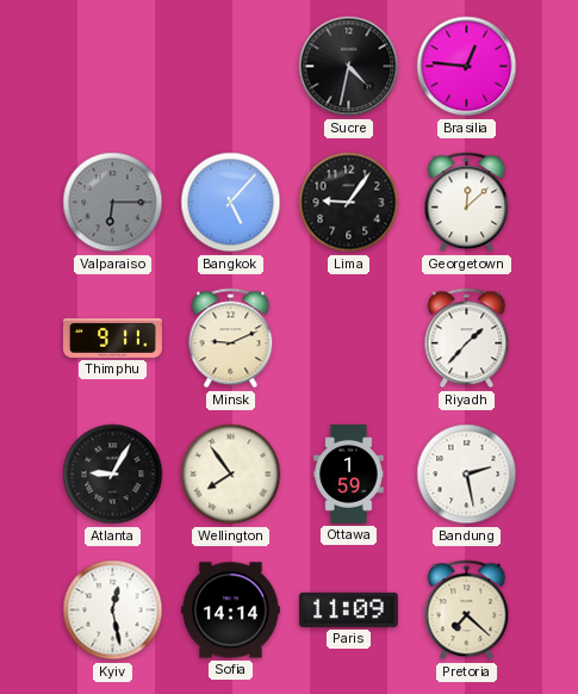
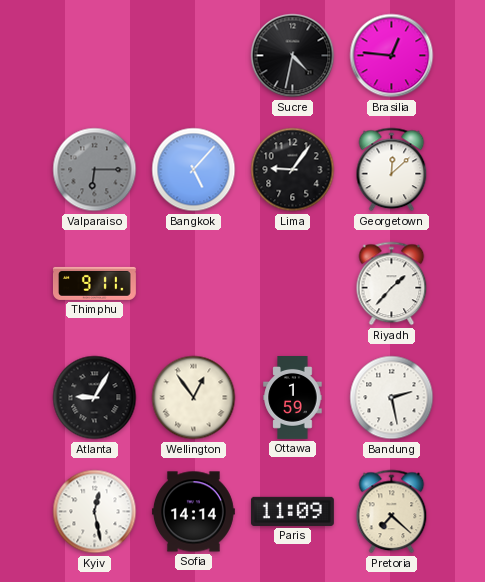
Minsk: 9:11 -> none (231, 339)
Wellington: 7:54 -> 12:54 (194, 398)
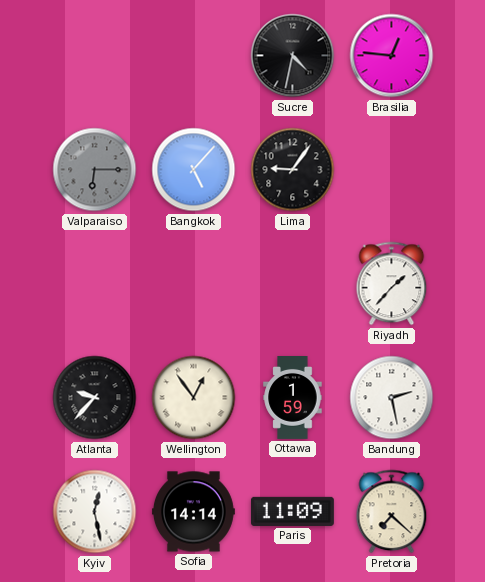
Georgetown: 12:08 -> none (392, 170)
Thimphu: 9:11 -> none (94, 283)
Atlanta: 9:05 -> 9:37 (95, 398)
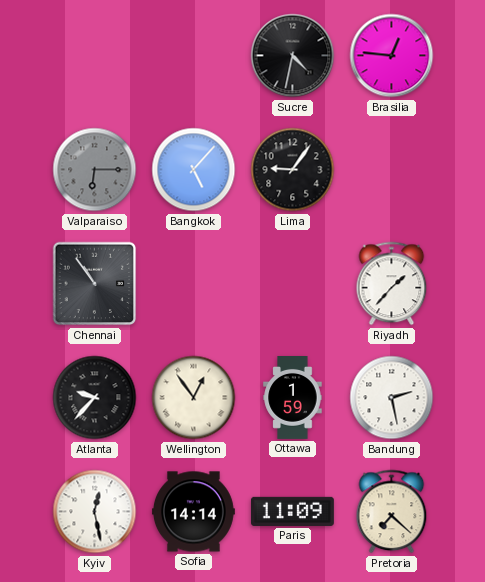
Chennai: none -> 10:54 (95, 284)
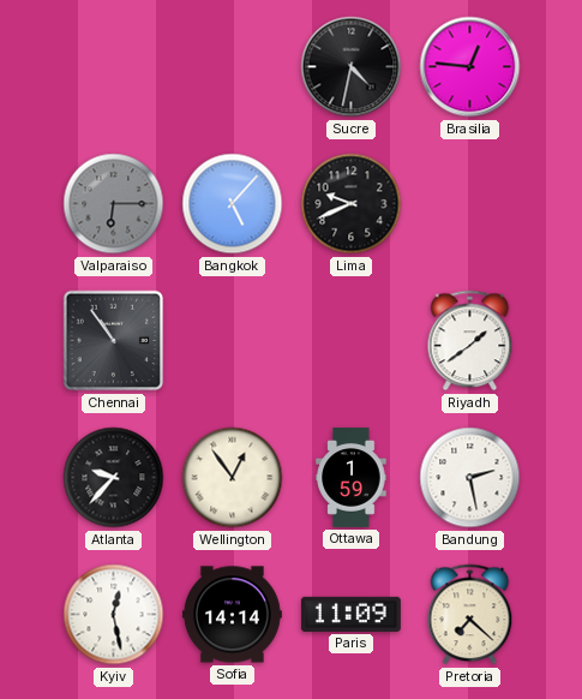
Lima: 9:06 -> 9:41 (352, 204)
Riyadh: 1:37 -> 1:39 (470, 341)
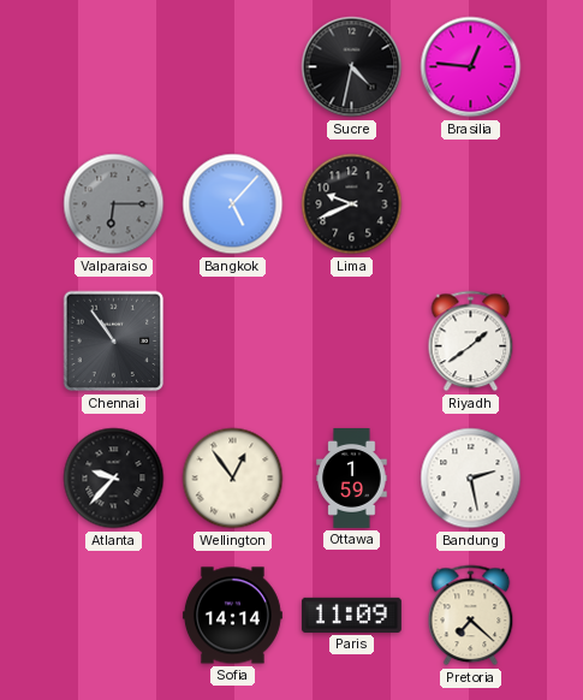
Kyiv: 12:28 -> none (114, 615)
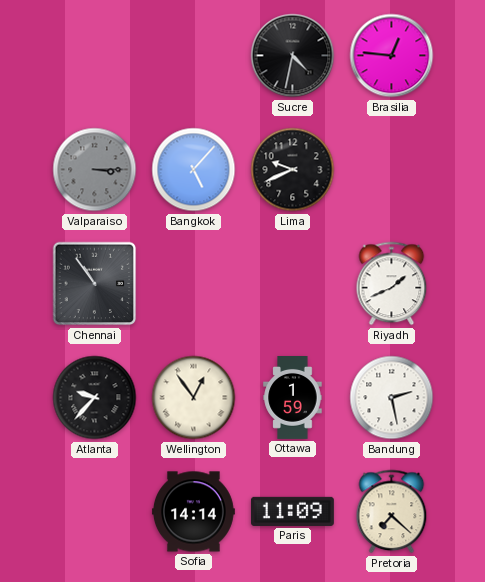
Valparaiso: 6:15 -> 3:15 (95, 170)
Riyadh: 1:39 -> 1:41 (392, 284)
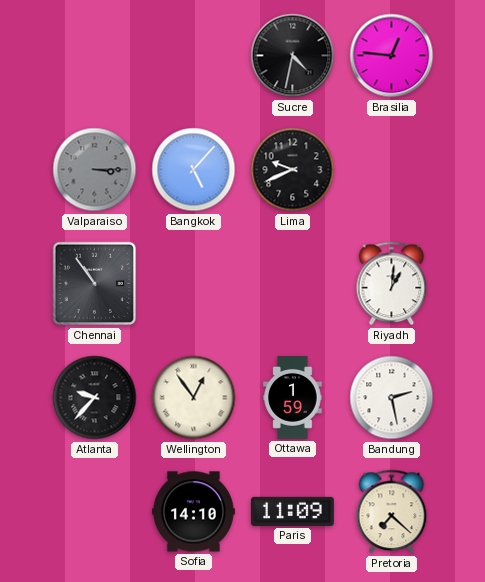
Riyadh: 1:41 -> 1:01 (392, 284)
Sofia: 14:14 -> 14:10 (193, 512)
